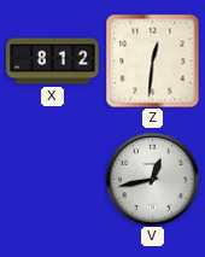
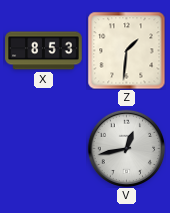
X: 8:12 -> 8:53 (44, 51)
Z: 12:31 -> 1:31 (126, 50)
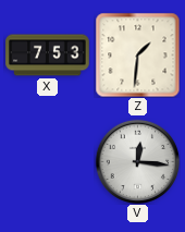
X: 8:53 -> 7:53 (48, 56)
V: 12:43 -> 12:16 (137, 161)
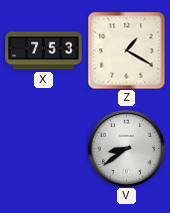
Z: 1:31 -> 1:20 (126, 50)
V: 12:16 -> 8:39 (126, 148)
